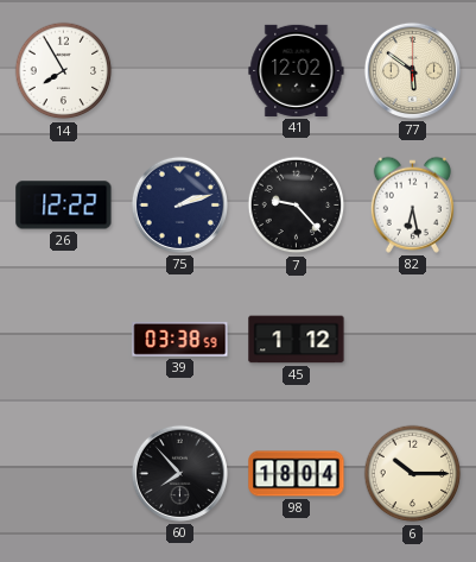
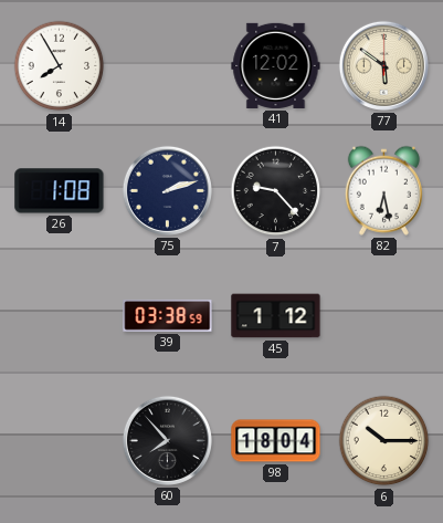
26: 12:22 -> 1:08 (60, 191)
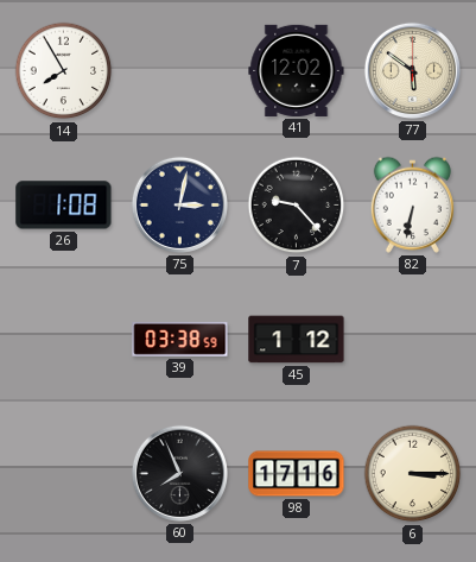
75: 2:12 -> 3:02 (179, 204)
82: 6:28 -> 6:32 (412, 204)
60: 7:53 -> 7:56 (179, 473)
98: 18:04 -> 17:16 (297, 474)
6: 10:15 -> 3:15 (413, 474)
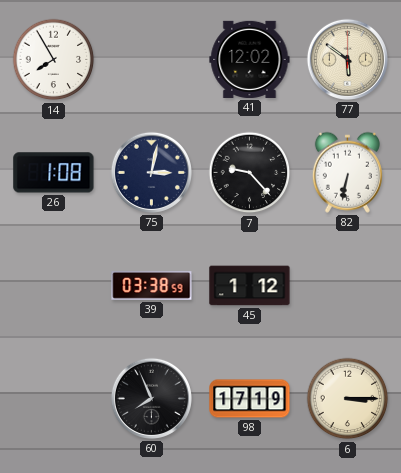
98: 17:16 -> 17:19 (250, 399)
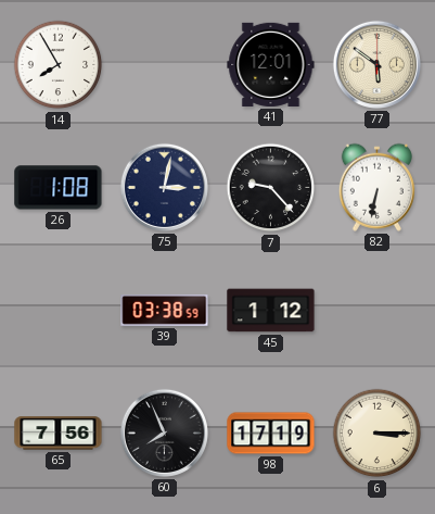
41: 12:02 -> 12:01 (271, 64)
65: none -> 7:56 (59, 434)
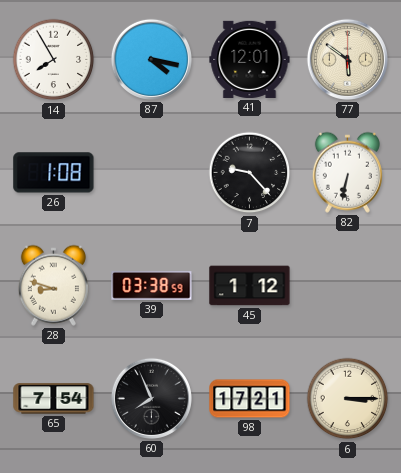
87: none -> 4:17 (151, 59)
75: 3:02 -> none (164, 187)
28: none -> 8:48 (53, 285)
65: 7:56 -> 7:54 (54, 399)
98: 17:19 -> 17:21 (250, 399)
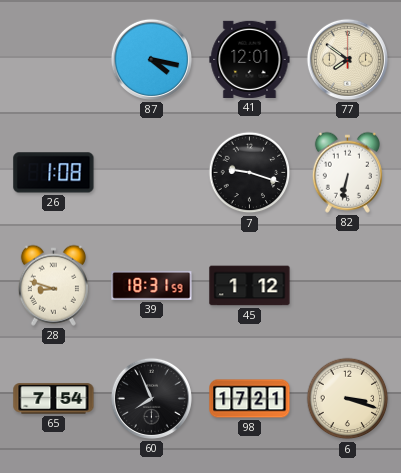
14: 7:55 -> none (54, 60)
77: 5:51 -> 7:51 (347, 59)
7: 9:23 -> 9:18 (250, 173)
39: 03:38 -> 18:31 (152, 285)
6: 3:15 -> 3:18 (348, 399)
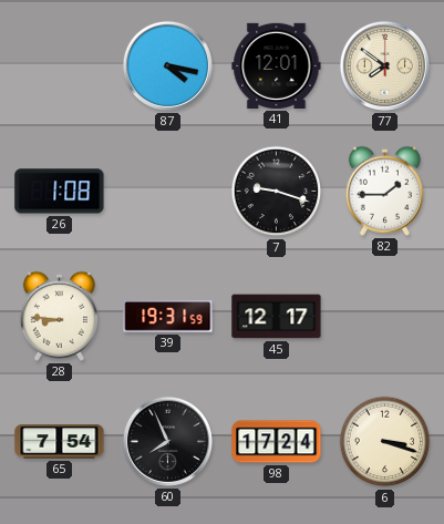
82: 6:32 -> 1:45 (384, 191)
28: 8:48 -> 8:46 (59, 316)
39: 18:31 -> 19:31 (168, 316)
45: 1:12 -> 12:17 (277, 317)
98: 17:21 -> 17:24 (277, 442)
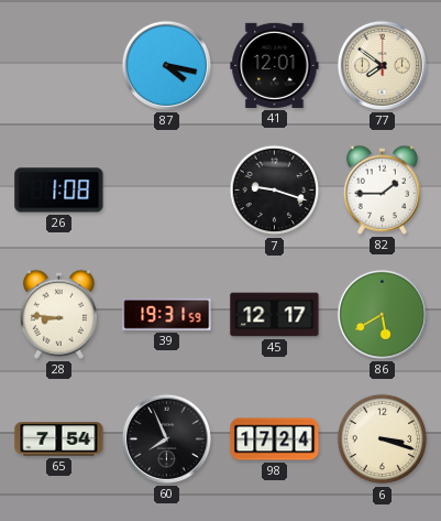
86: none -> 5:40 (382, 314)
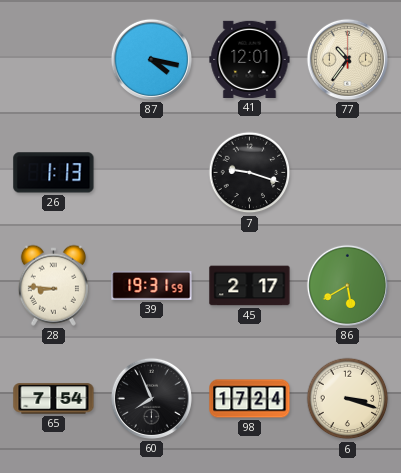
77: 7:51 -> 10:36 (347, 59)
26: 1:08 -> 1:13 (54, 173)
82: 1:45 -> none (382, 189)
45: 12:17 -> 2:17 (250, 286)
